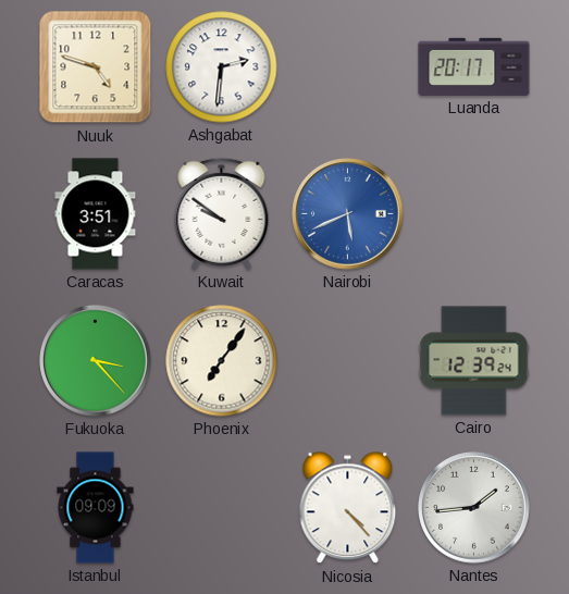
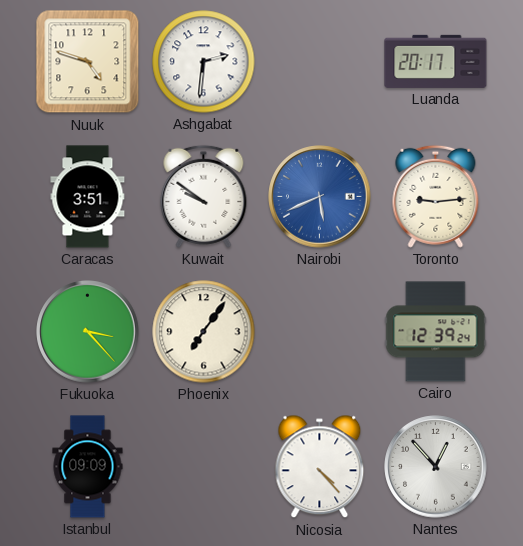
Toronto: none -> 9:14 (436, 196)
Nantes: 1:44 -> 12:53 (436, 467)
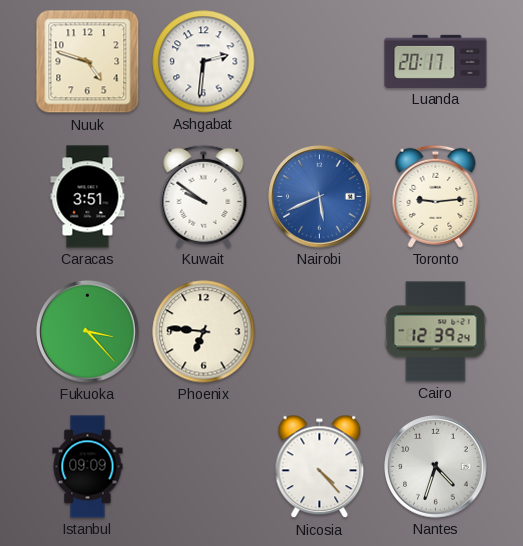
Phoenix: 7:06 -> 6:46 (204, 332)
Nantes: 12:53 -> 4:33 (436, 467)
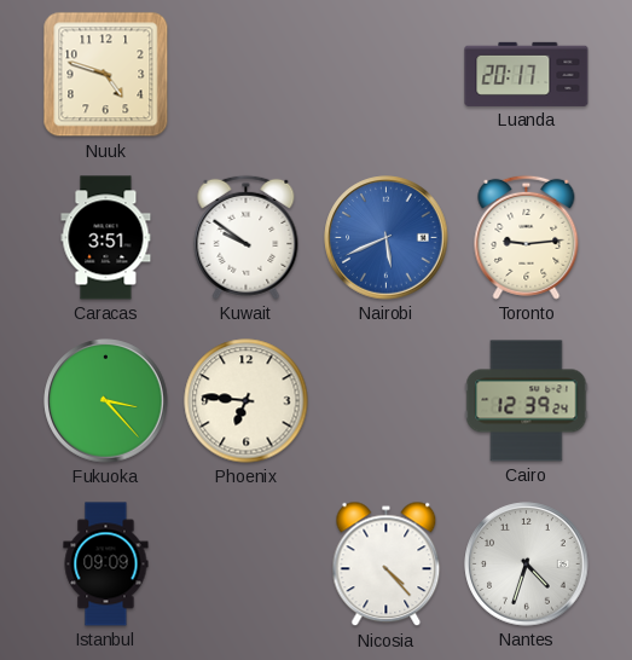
Ashgabat: 2:31 -> none (204, 62)
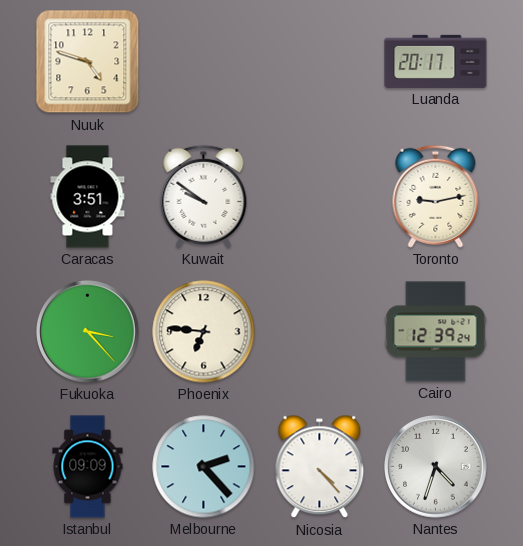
Nairobi: 5:41 -> none (387, 238)
Toronto: 9:14 -> 9:13 (436, 196)
Melbourne: none -> 2:23 (204, 467)
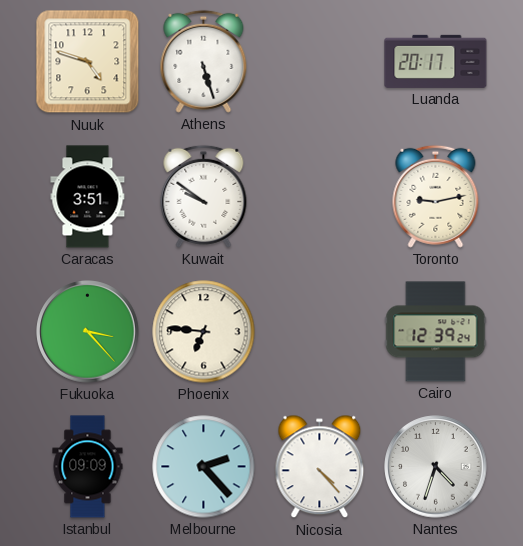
Athens: none -> 5:27 (204, 61)
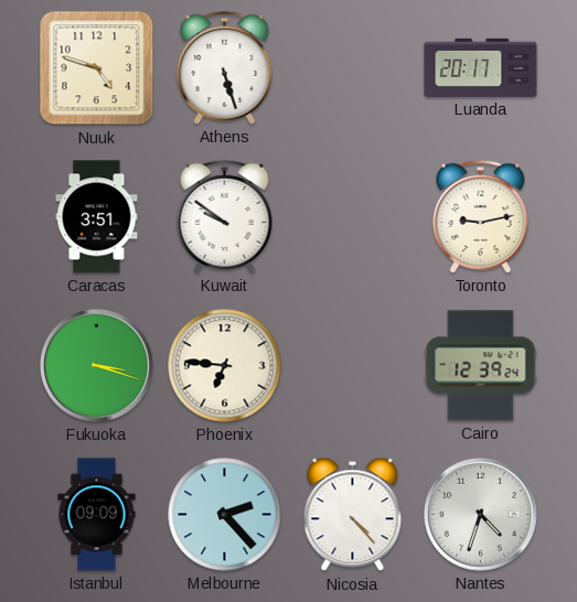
Fukuoka: 3:23 -> 3:18 (97, 366)
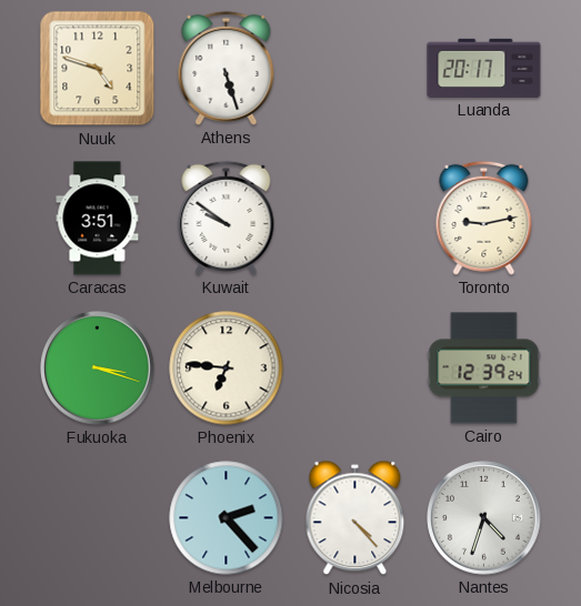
Istanbul: 09:09 -> none (97, 515)
